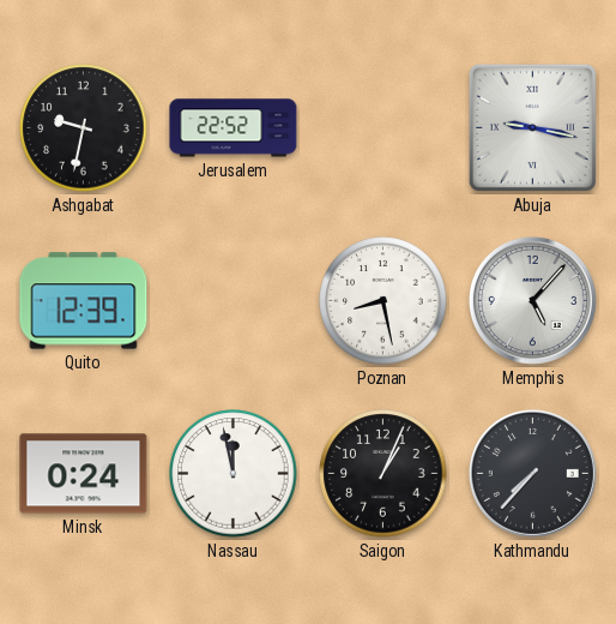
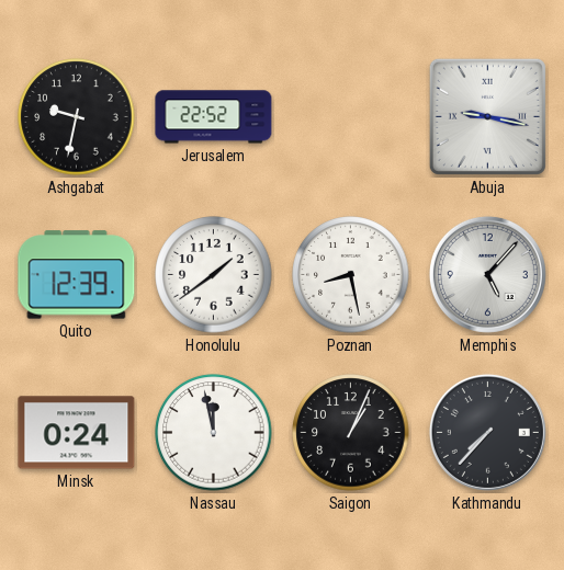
Honolulu: none -> 1:39 (214, 275)
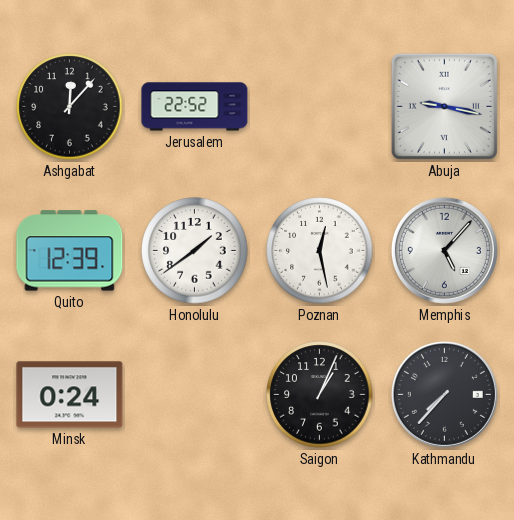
Ashgabat: 9:32 -> 12:07 (70, 107)
Poznan: 8:28 -> 12:28 (320, 251)
Nassau: 11:58 -> none (214, 433)
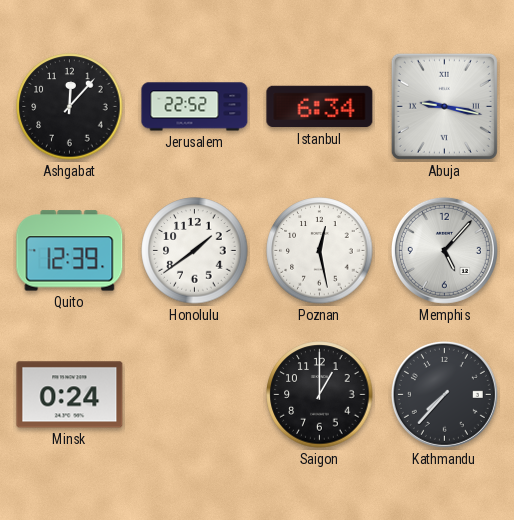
Istanbul: none -> 6:34 (320, 107)
Saigon: 1:04 -> 1:00 (320, 395)
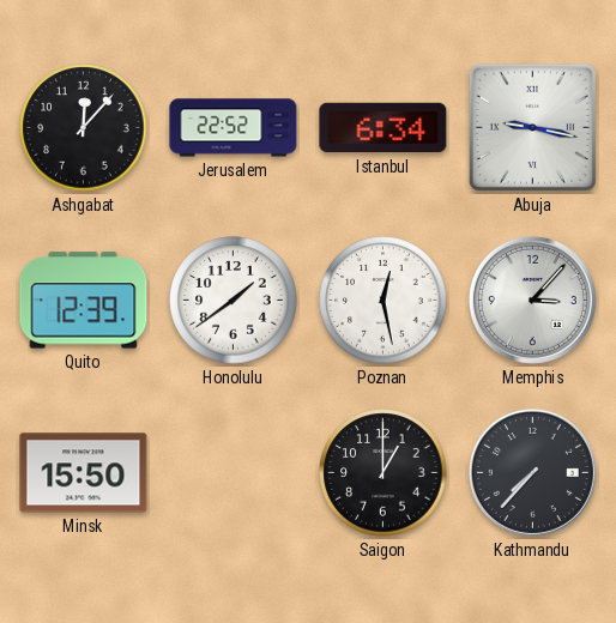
Memphis: 5:07 -> 3:07 (532, 300)
Minsk: 0:24 -> 15:50 (84, 473)
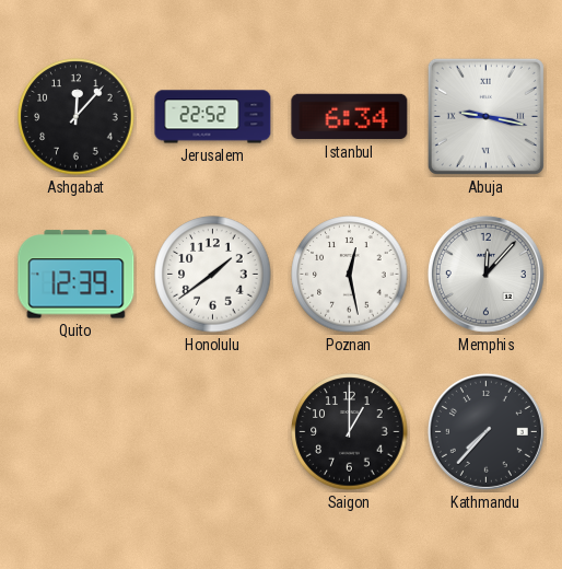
Memphis: 3:07 -> 12:07 (485, 274)
Minsk: 15:50 -> none (84, 473)
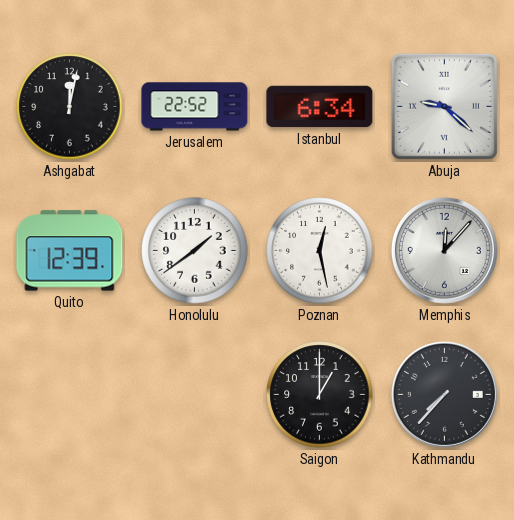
Ashgabat: 12:07 -> 12:02 (70, 107)
Abuja: 9:17 -> 9:22 (444, 106)
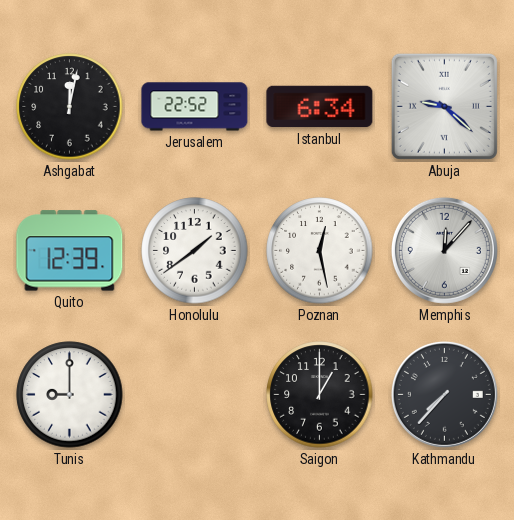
Tunis: none -> 9:00 (70, 395)
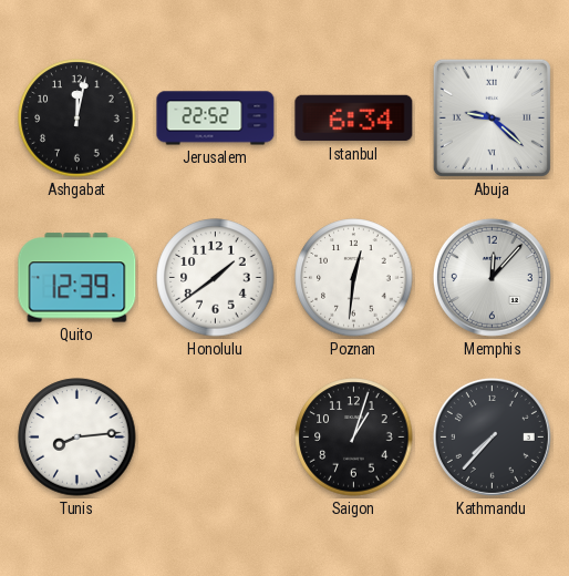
Poznan: 12:28 -> 12:31 (354, 278)
Tunis: 9:00 -> 8:14 (77, 438)
Saigon: 1:00 -> 1:03 (354, 438)
